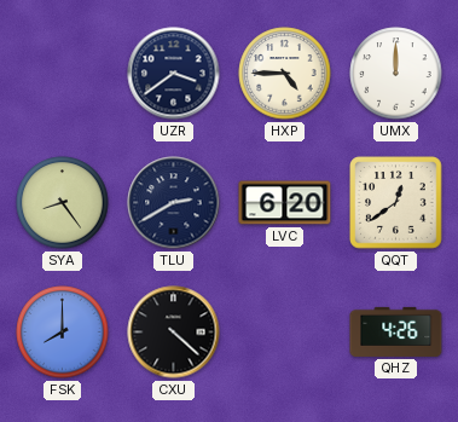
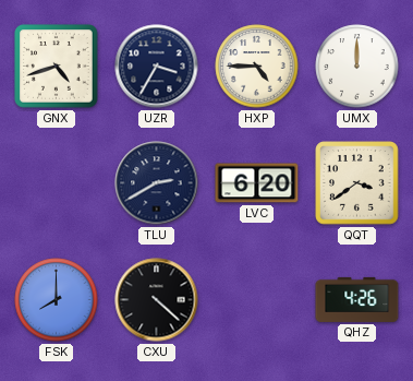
GNX: none -> 4:42 (57, 67)
UZR: 3:39 -> 3:35 (157, 67)
SYA: 8:24 -> none (63, 203)
QQT: 12:39 -> 3:39 (357, 183)
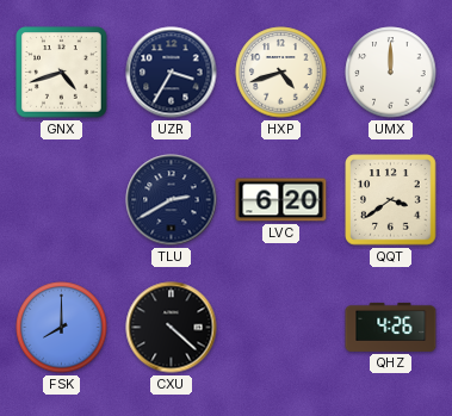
HXP: 4:45 -> 4:42 (281, 73)
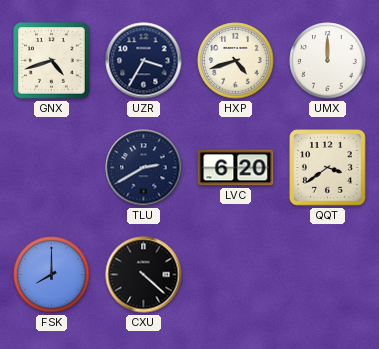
QHZ: 4:26 -> none (391, 327)
